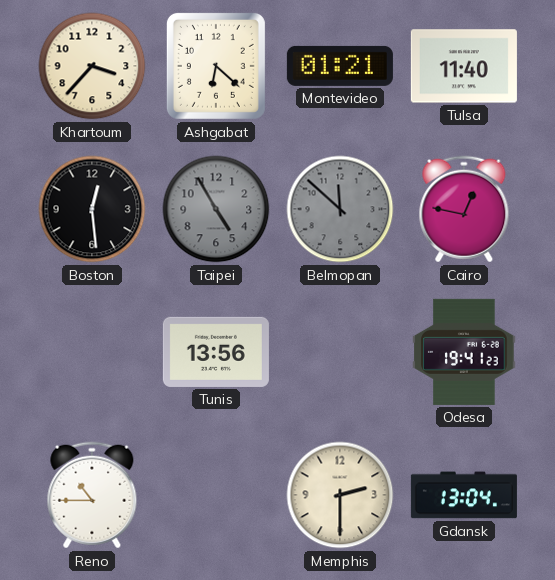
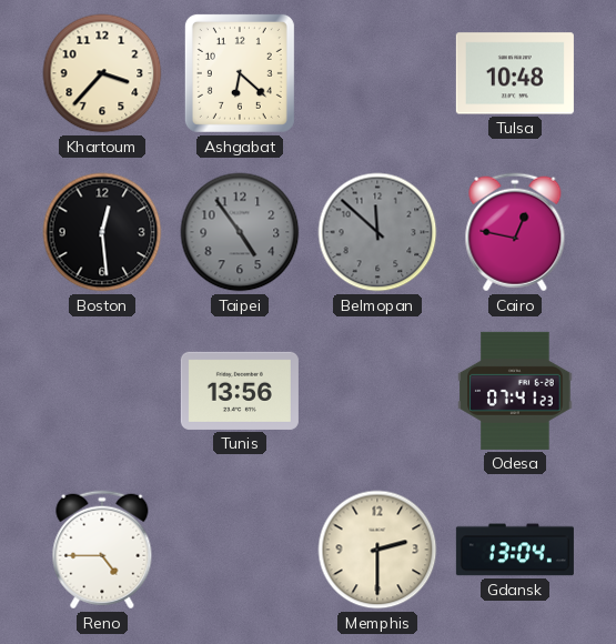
Montevideo: 01:21 -> none (340, 66)
Tulsa: 11:40 -> 10:48 (515, 73)
Taipei: 4:55 -> 4:54 (240, 232)
Odesa: 19:41 -> 07:41 (515, 391)
Reno: 10:45 -> 4:45 (102, 550)
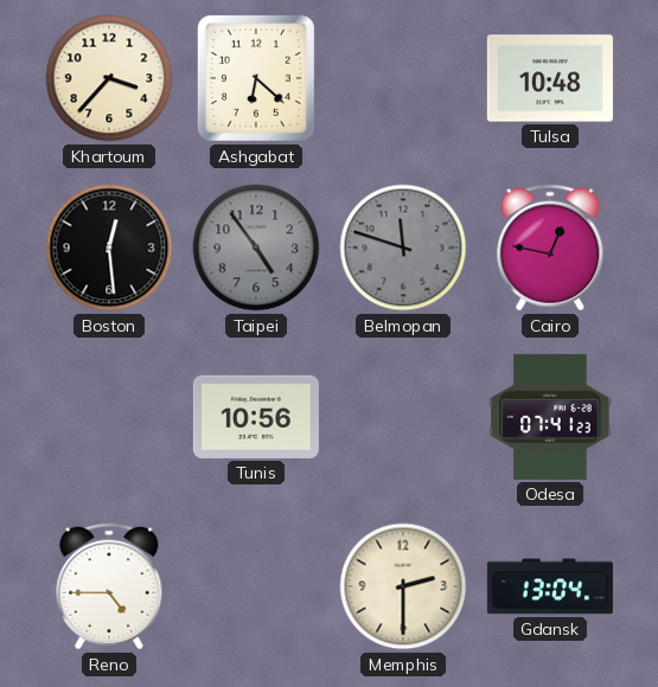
Belmopan: 11:52 -> 11:48 (403, 248)
Tunis: 13:56 -> 10:56 (256, 417)
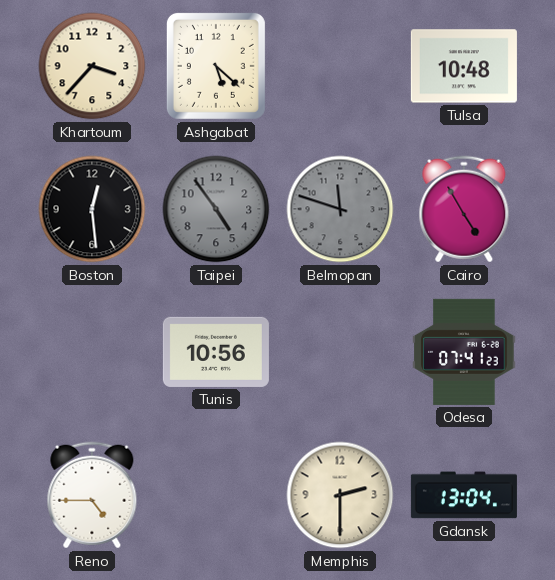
Ashgabat: 6:22 -> 5:22 (216, 66)
Cairo: 12:47 -> 4:55 (464, 209)
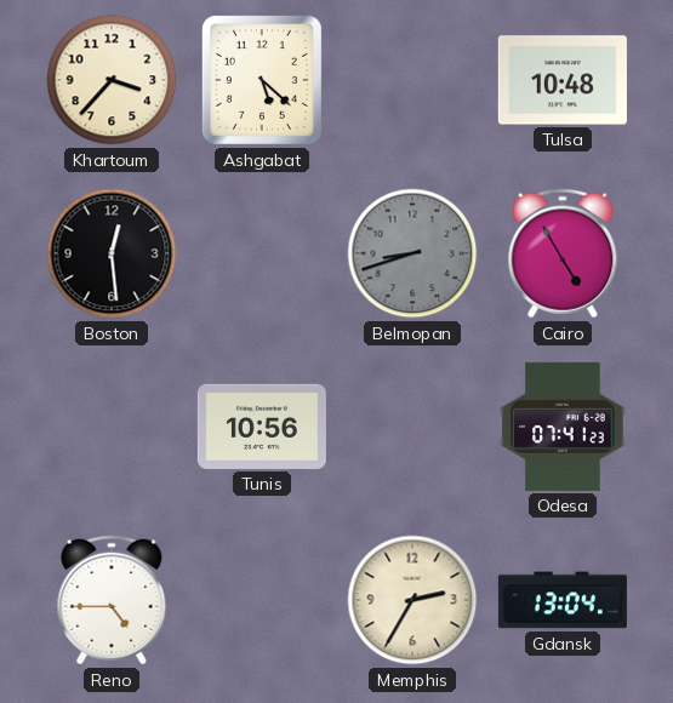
Taipei: 4:54 -> none (216, 209)
Belmopan: 11:48 -> 8:42 (412, 253)
Memphis: 2:30 -> 2:35 (412, 600)
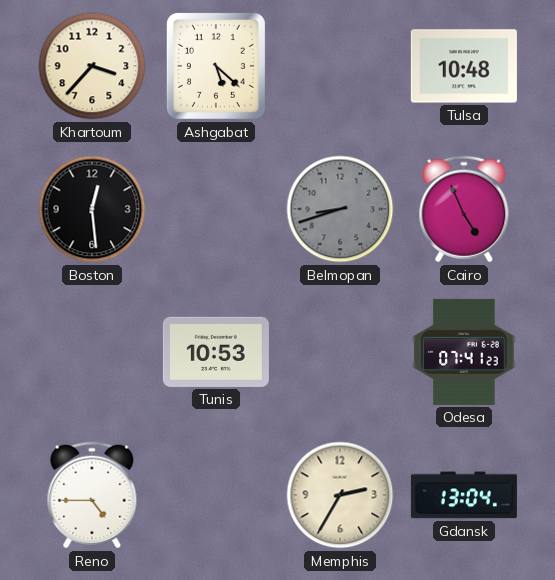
Cairo: 4:55 -> 4:56 (464, 209)
Tunis: 10:56 -> 10:53 (216, 352)
